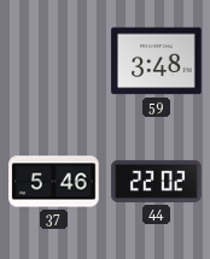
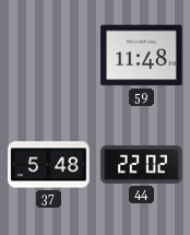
59: 3:48 -> 11:48 (142, 56)
37: 5:46 -> 5:48 (49, 165)
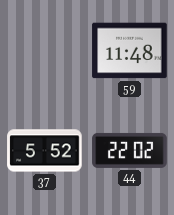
37: 5:48 -> 5:52 (45, 151)
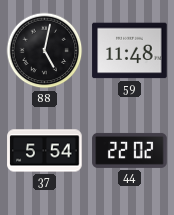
88: none -> 5:02 (45, 51)
37: 5:52 -> 5:54 (45, 151)
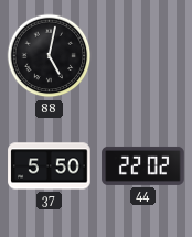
59: 11:48 -> none (130, 51)
37: 5:54 -> 5:50 (50, 166)
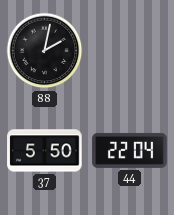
88: 5:02 -> 2:02 (45, 51)
44: 22:02 -> 22:04 (130, 150)
